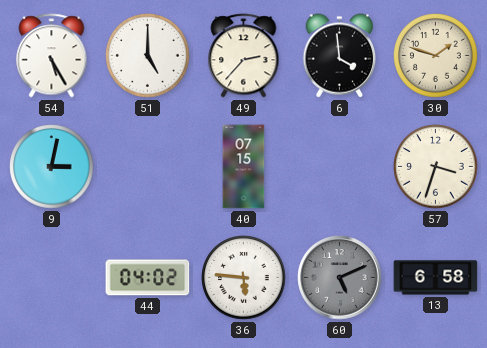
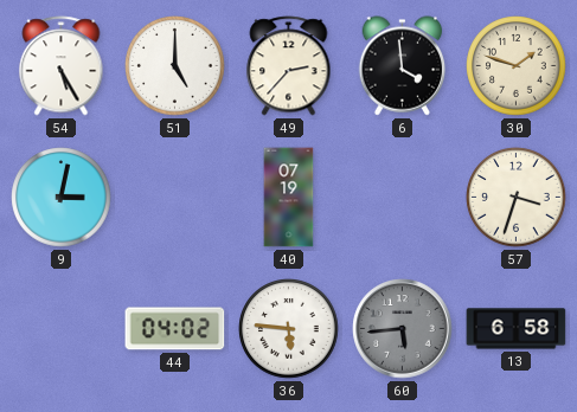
40: 07:15 -> 07:19 (289, 198)
60: 5:11 -> 5:44 (403, 329)
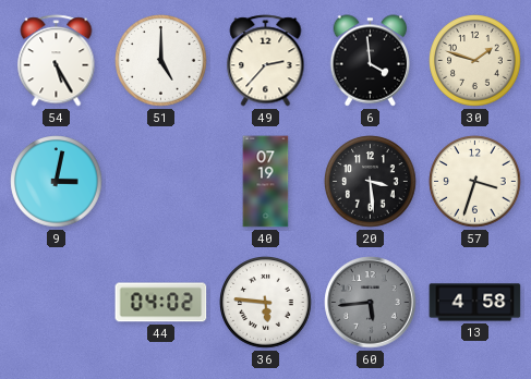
20: none -> 3:29 (371, 182)
13: 6:58 -> 4:58 (475, 303)
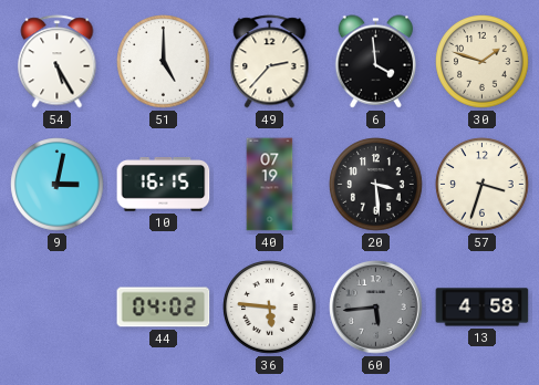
10: none -> 16:15 (164, 185)
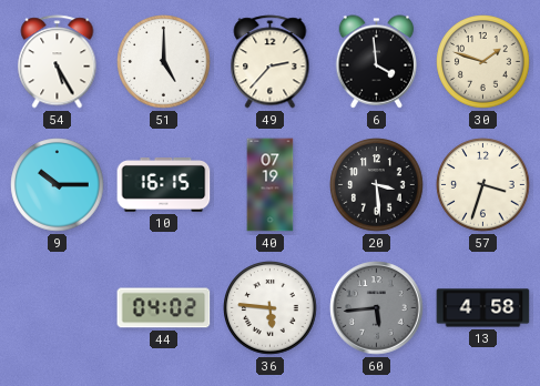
9: 3:02 -> 10:15 (58, 185)
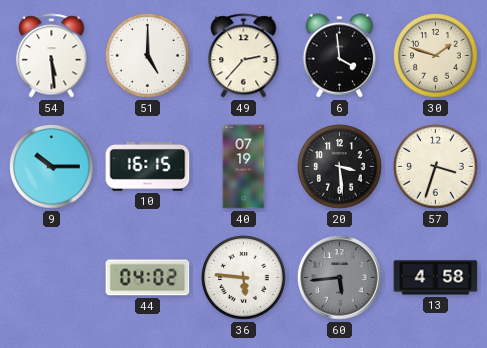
54: 5:25 -> 5:29 (52, 56)
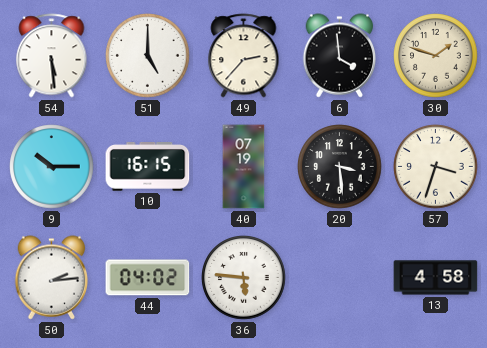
50: none -> 2:14 (52, 278)
60: 5:44 -> none (340, 278)
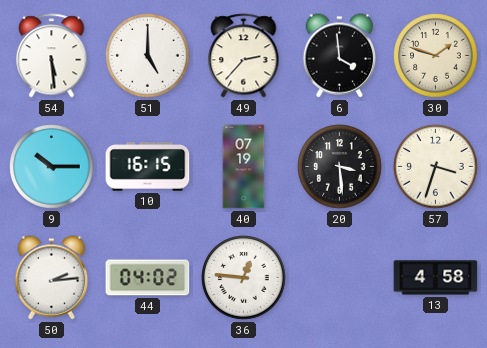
36: 5:46 -> 12:46 (244, 278)
